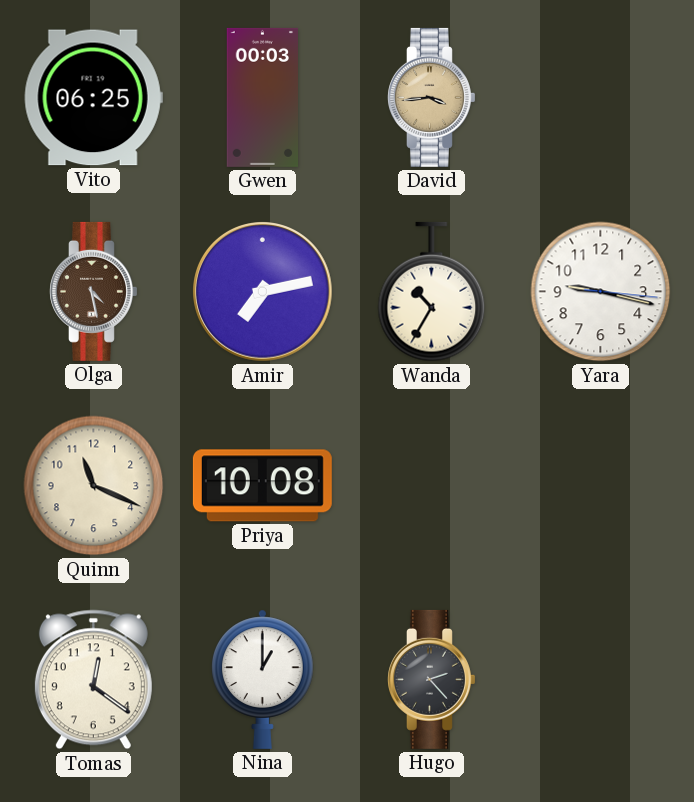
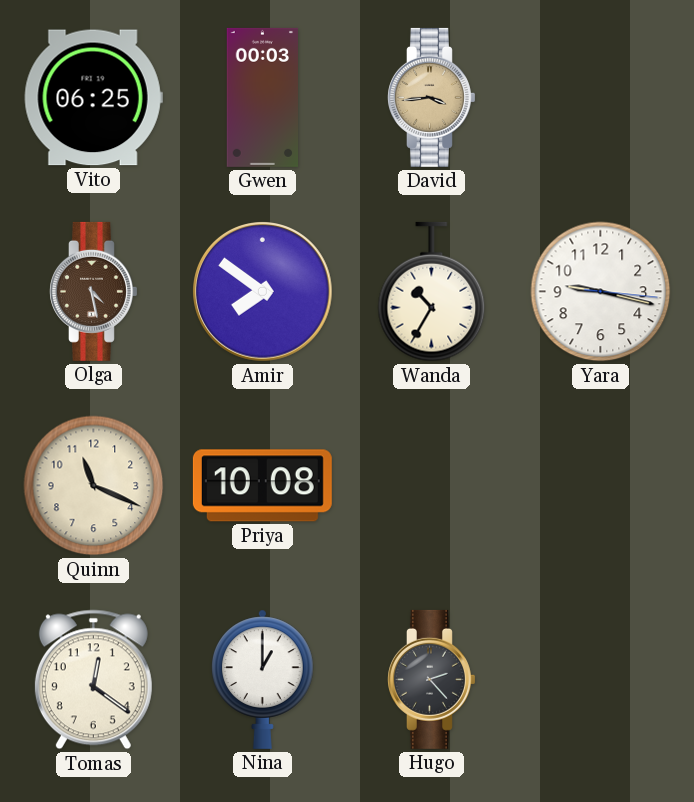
Amir: 7:13 -> 7:51 (263, 292)
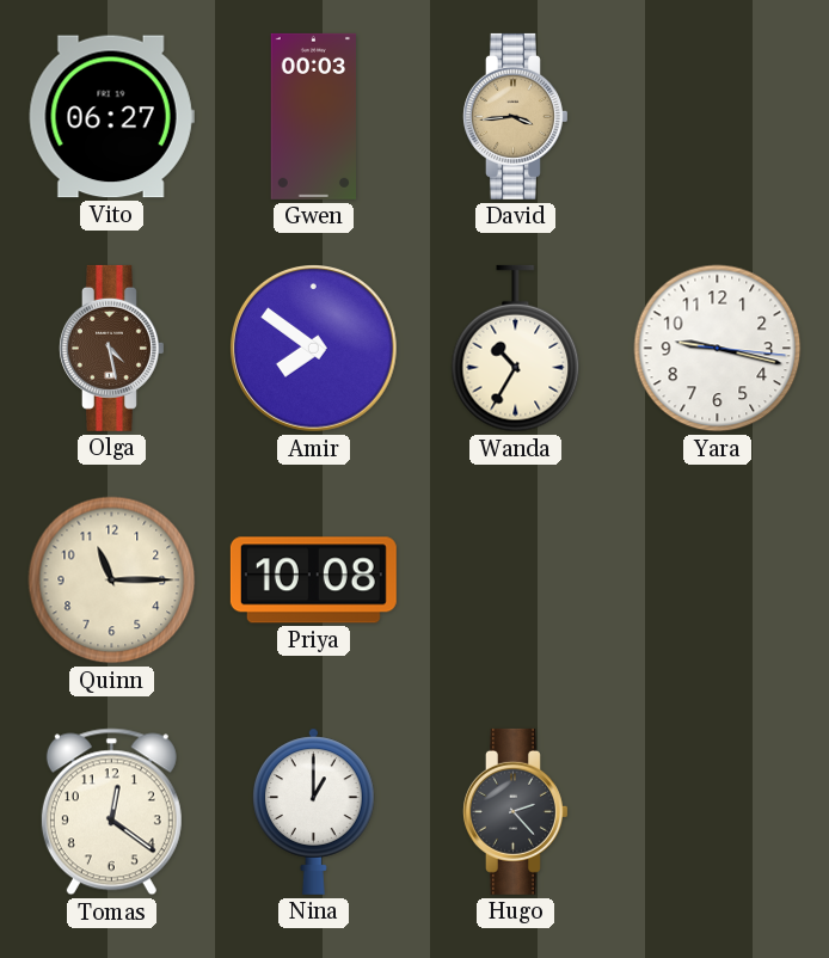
Vito: 06:25 -> 06:27 (111, 117)
Quinn: 11:19 -> 11:15 (112, 581)
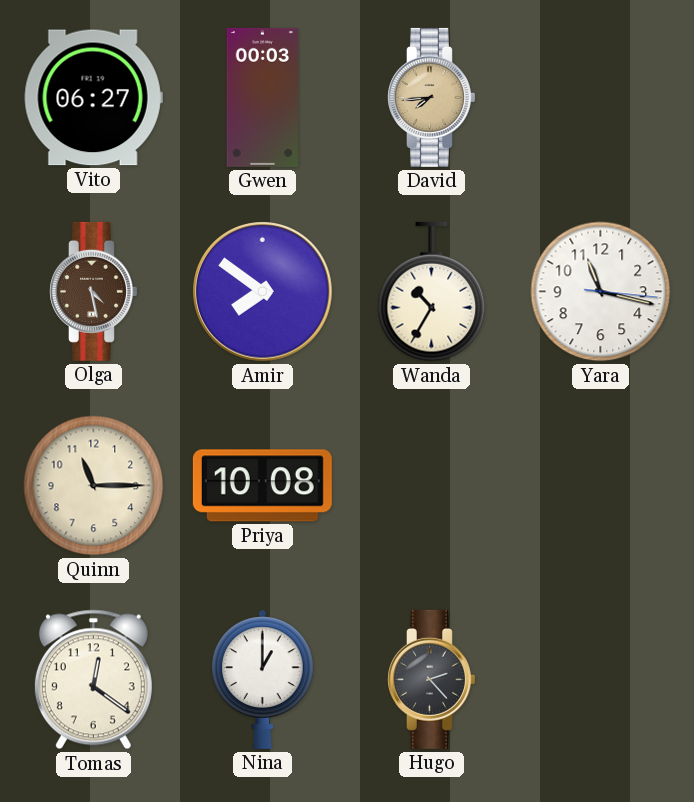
David: 3:44 -> 7:44 (432, 97)
Yara: 9:17 -> 11:17 (601, 292)
